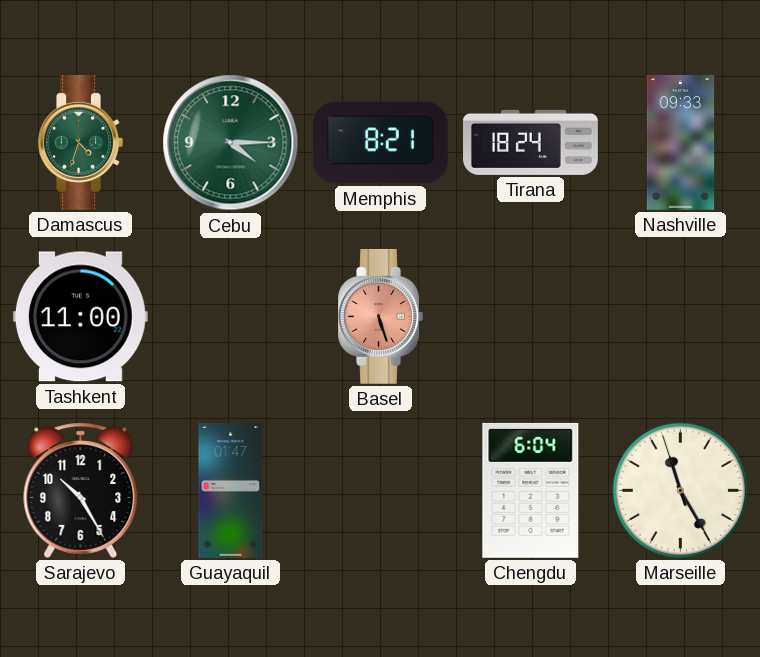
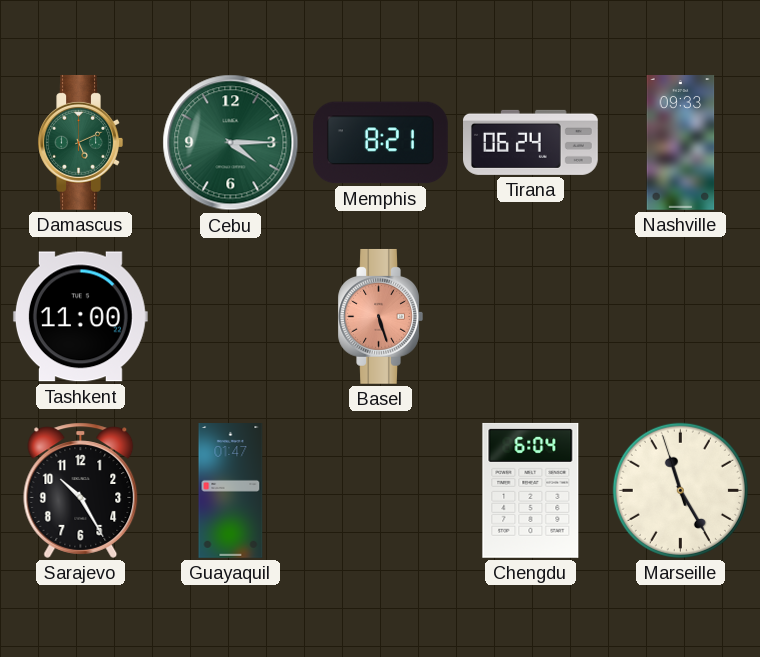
Damascus: 4:33 -> 5:11 (80, 142)
Tirana: 18:24 -> 06:24 (531, 142)
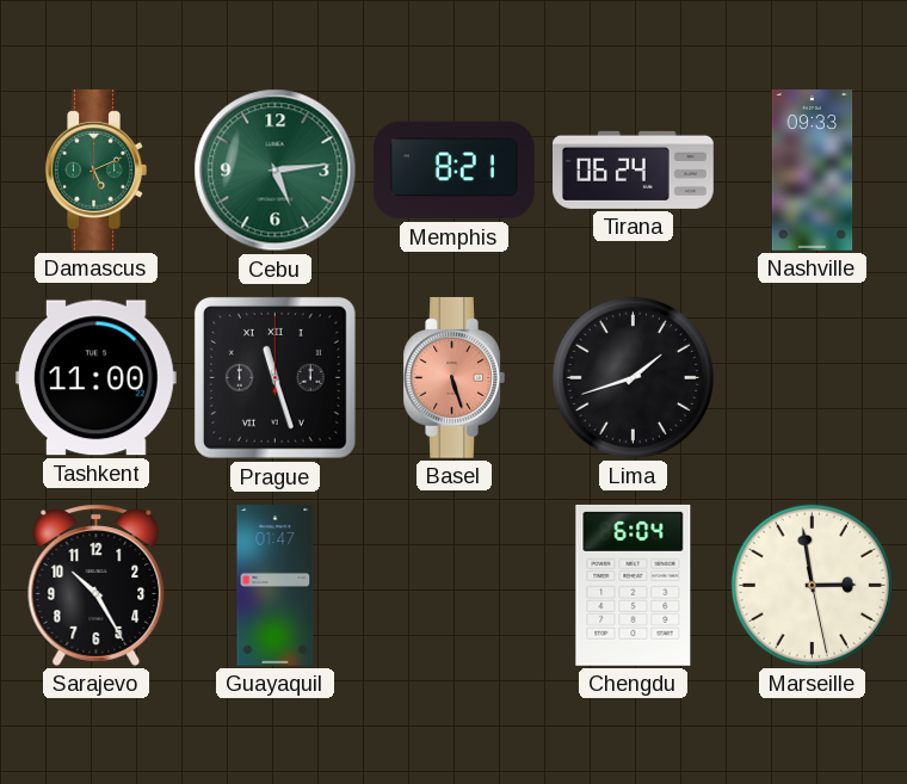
Cebu: 4:15 -> 5:14 (276, 171)
Prague: none -> 11:27 (274, 377)
Lima: none -> 1:42 (633, 377)
Marseille: 11:24 -> 2:58 (812, 585)
